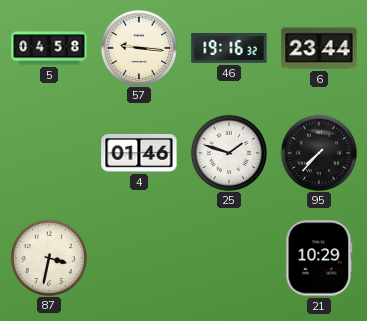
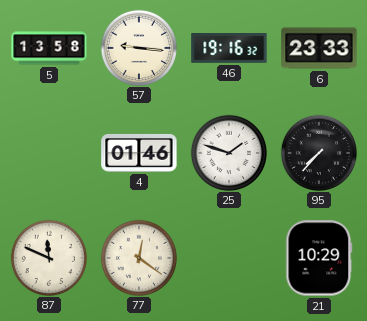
5: 04:58 -> 13:58 (49, 48)
6: 23:44 -> 23:33 (319, 48)
87: 3:32 -> 11:49 (48, 257)
77: none -> 12:21 (138, 257)
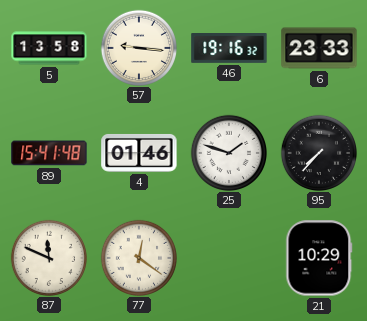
89: none -> 15:41 (49, 153)
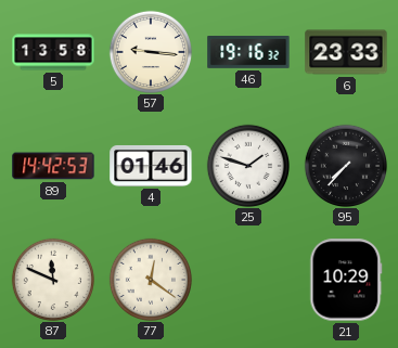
89: 15:41 -> 14:42 (53, 166)
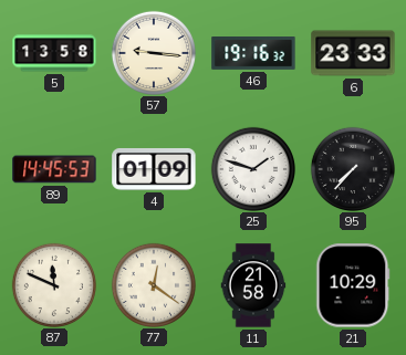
89: 14:42 -> 14:45 (54, 169)
4: 01:46 -> 01:09 (154, 169)
11: none -> 21:58 (253, 285)
